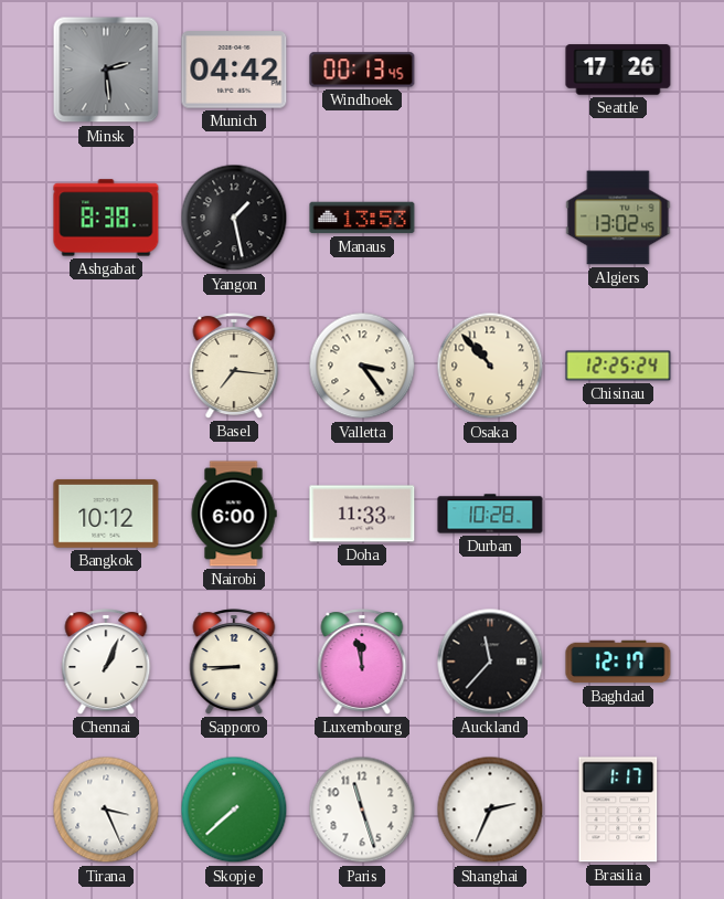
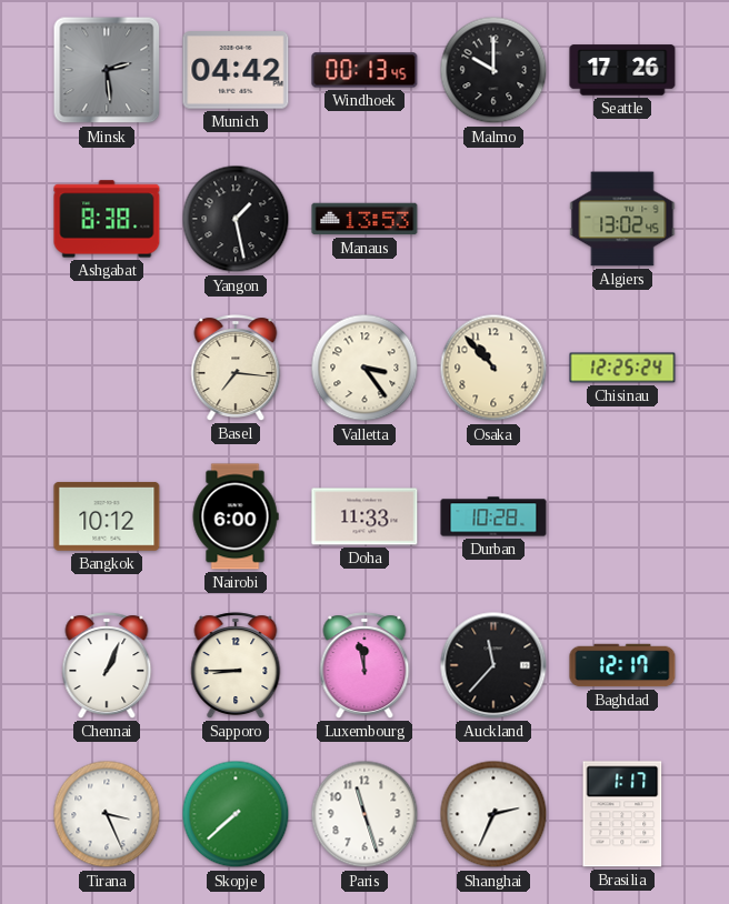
Malmo: none -> 10:00 (493, 70)
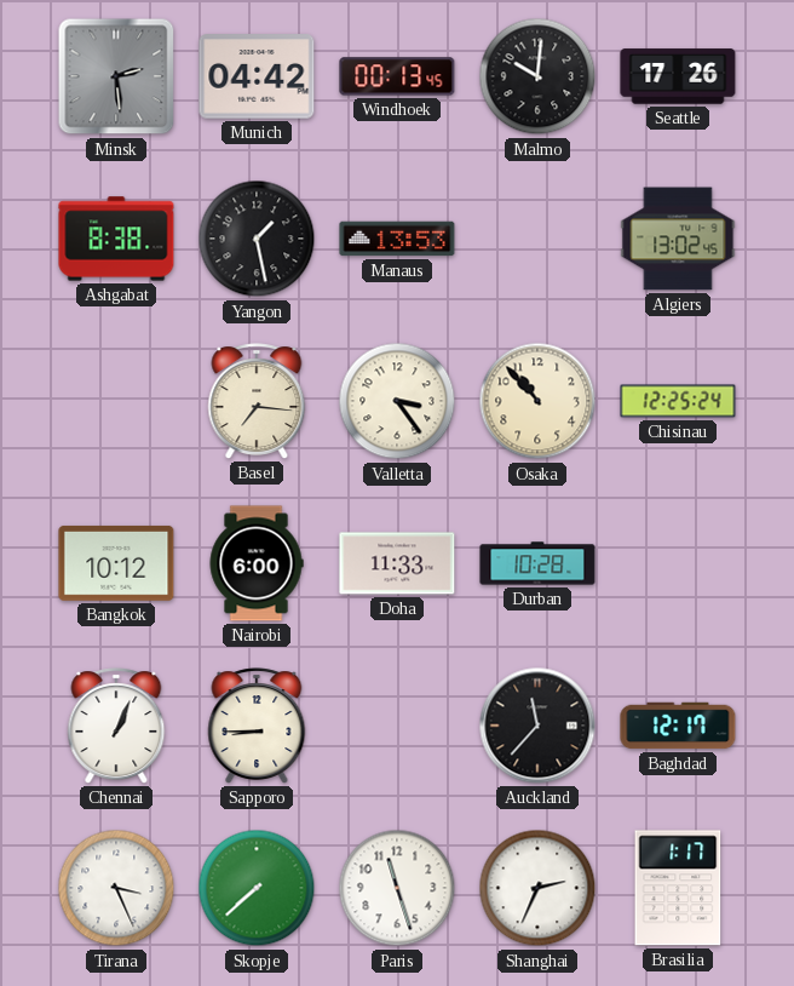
Malmo: 10:00 -> 10:01 (537, 76)
Luxembourg: 11:58 -> none (364, 665)
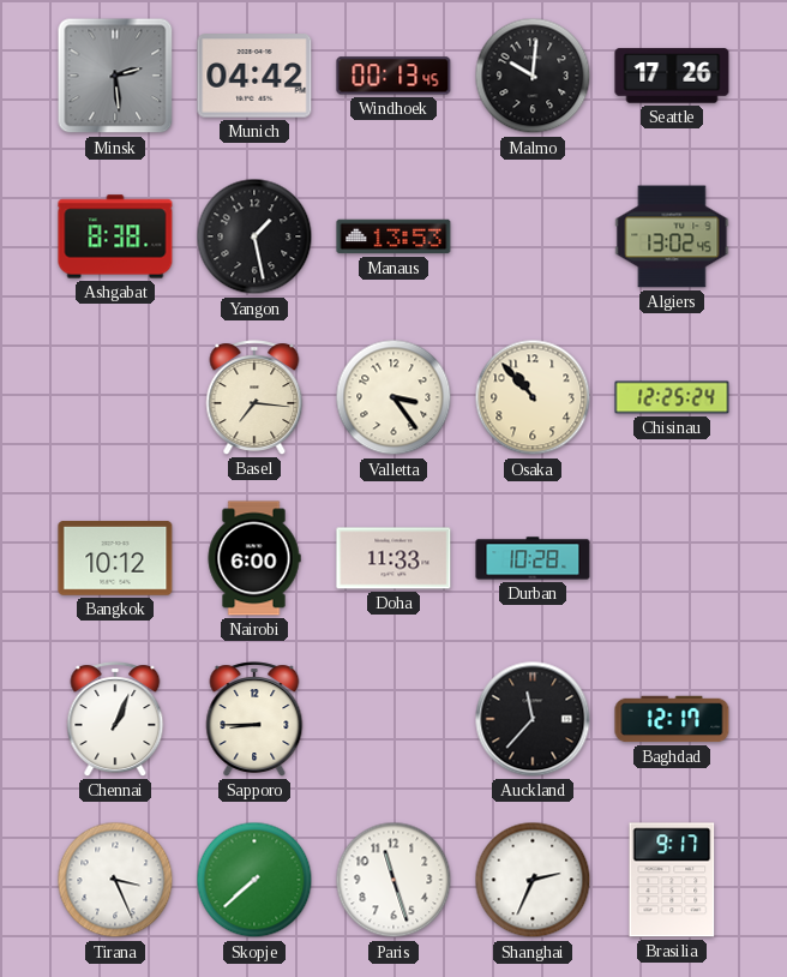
Brasilia: 1:17 -> 9:17 (672, 880)
